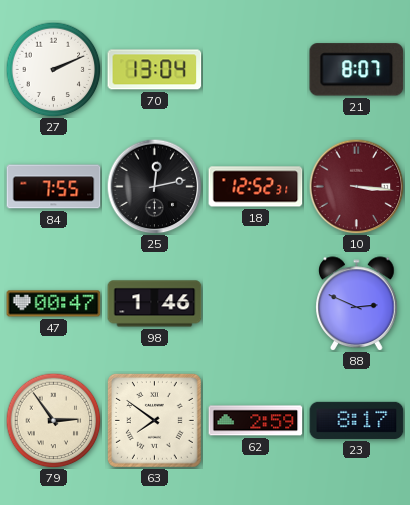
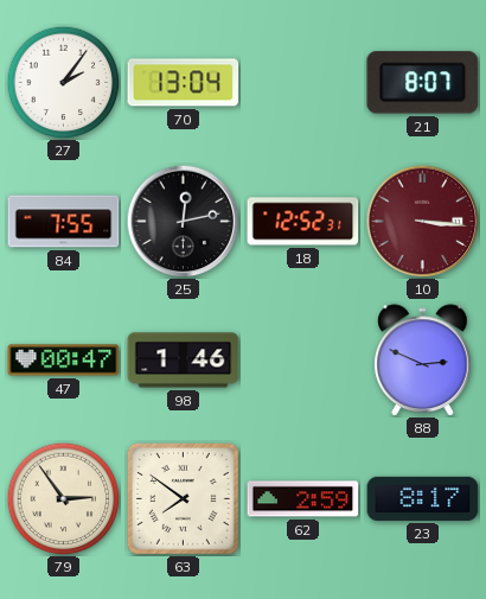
27: 2:11 -> 2:06 (63, 82)
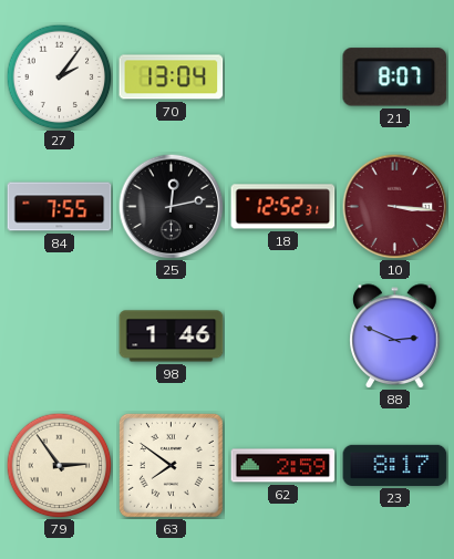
47: 00:47 -> none (64, 361)
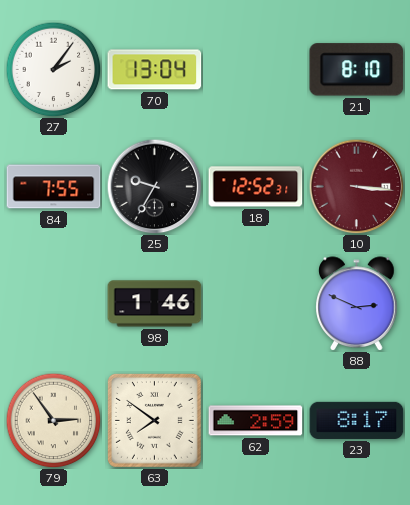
21: 8:07 -> 8:10 (357, 70)
25: 12:13 -> 9:35 (154, 186)
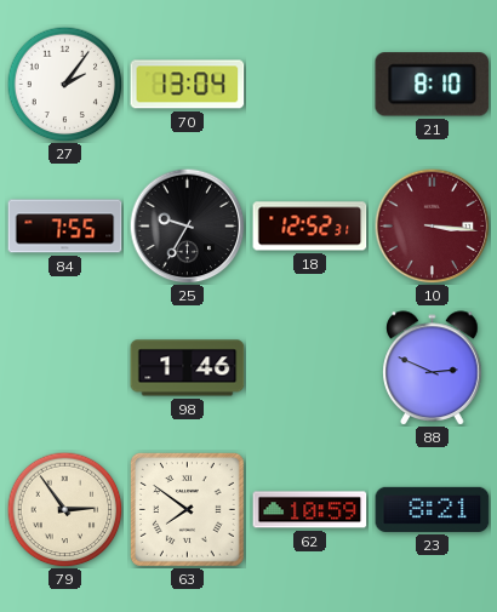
62: 2:59 -> 10:59 (310, 510)
23: 8:17 -> 8:21 (433, 509)
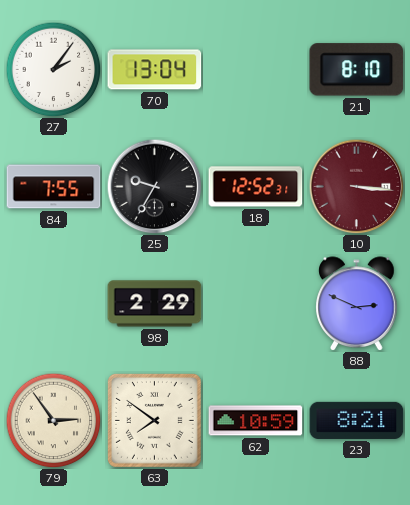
98: 1:46 -> 2:29 (155, 304)
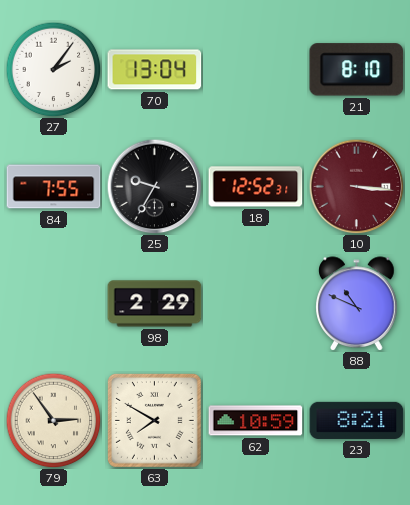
88: 2:49 -> 10:49 (357, 304)
63: 7:51 -> 7:50 (154, 420)
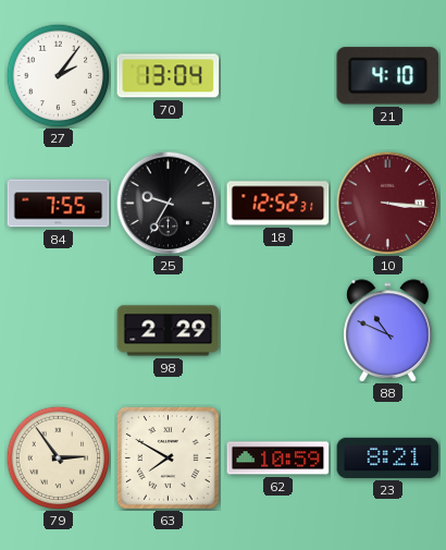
21: 8:10 -> 4:10 (388, 76)
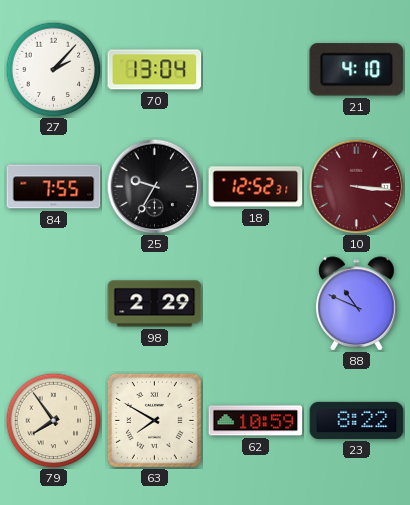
27: 2:06 -> 2:07 (53, 69)
79: 2:54 -> 7:54 (53, 420)
23: 8:21 -> 8:22 (357, 420)
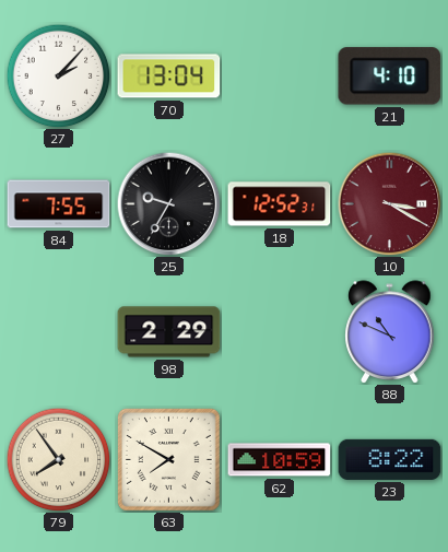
10: 3:16 -> 3:20 (389, 203)
